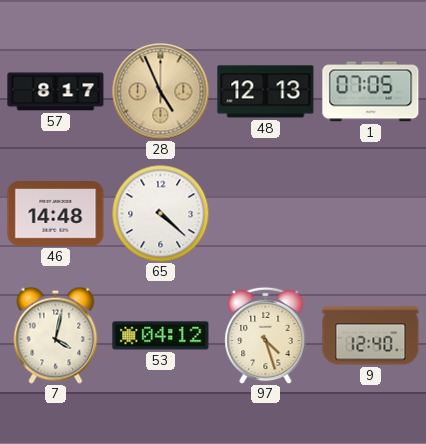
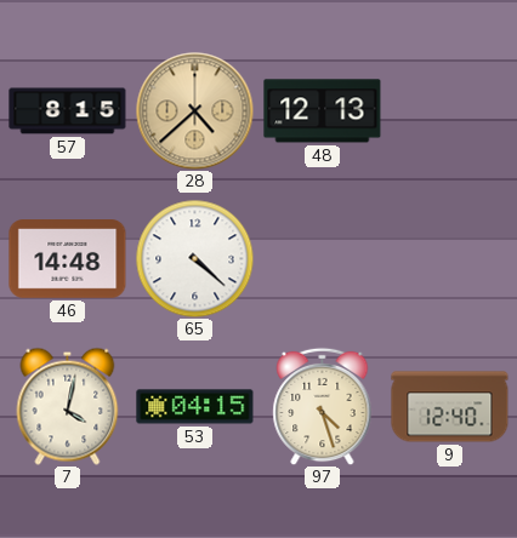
57: 8:17 -> 8:15 (68, 111)
28: 4:56 -> 4:38 (195, 111)
1: 07:05 -> none (371, 92)
53: 04:12 -> 04:15 (195, 407)
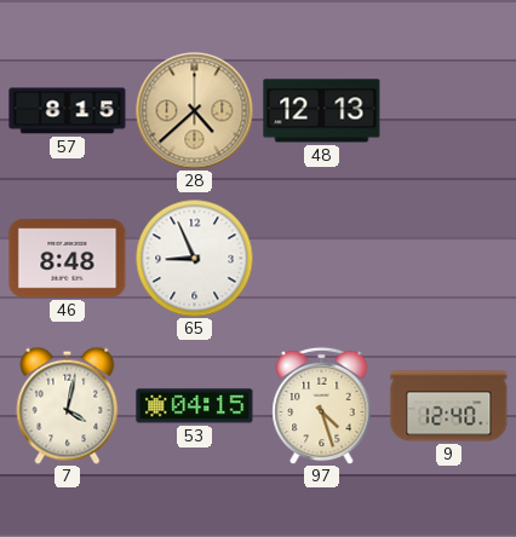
46: 14:48 -> 8:48 (68, 259)
65: 4:22 -> 8:56 (194, 258)
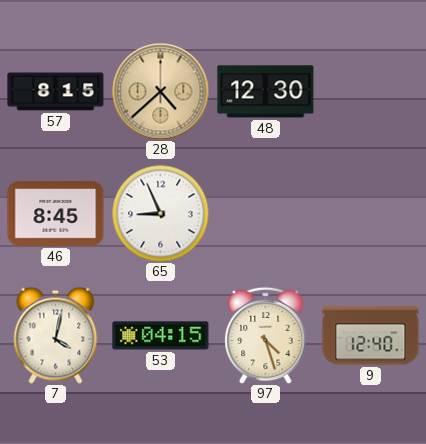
48: 12:13 -> 12:30 (266, 92)
46: 8:48 -> 8:45 (56, 214)
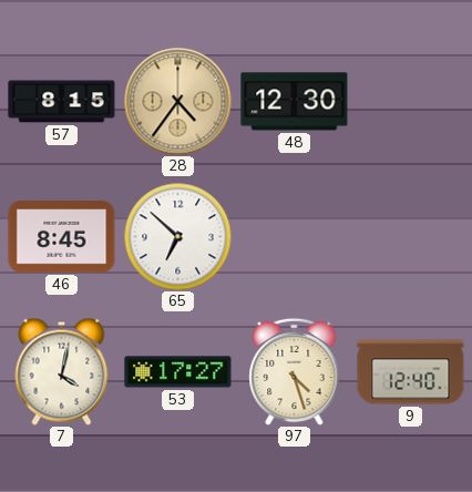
28: 4:38 -> 4:36 (178, 102)
65: 8:56 -> 6:52 (177, 236)
53: 04:15 -> 17:27 (178, 372)
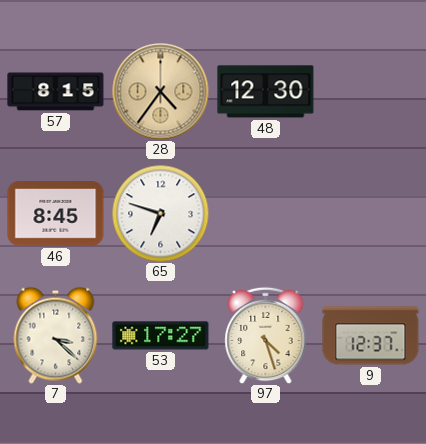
65: 6:52 -> 6:48 (160, 213)
7: 4:02 -> 3:22 (56, 335)
9: 12:40 -> 12:37 (371, 336)
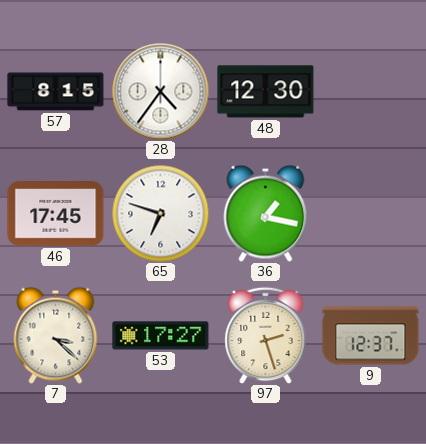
28 dial: champagne -> white (161, 92)
46: 8:45 -> 17:45 (56, 214)
36: none -> 1:17 (266, 213)
97: 4:27 -> 2:27 (266, 335)
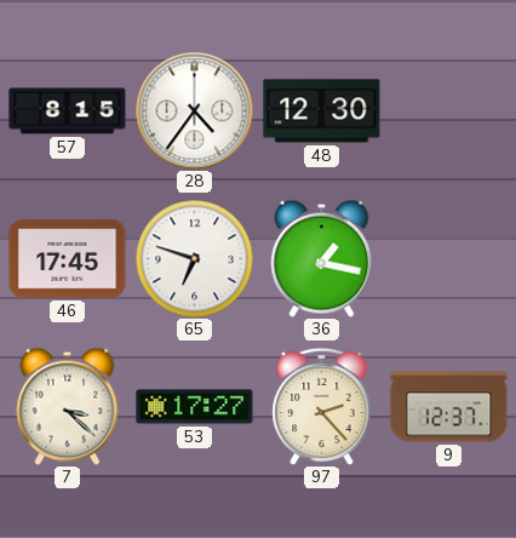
97: 2:27 -> 2:23 (322, 406)
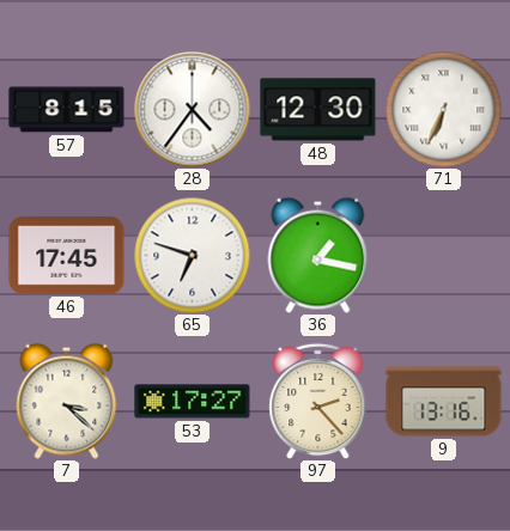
71: none -> 6:34 (443, 109)
9: 12:37 -> 13:16 (444, 402)
